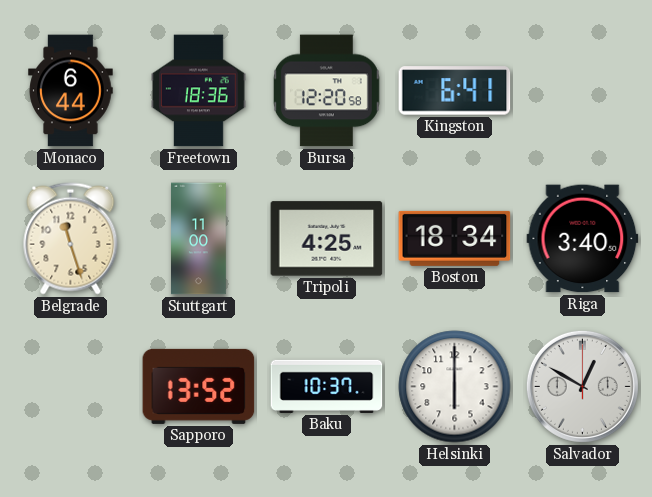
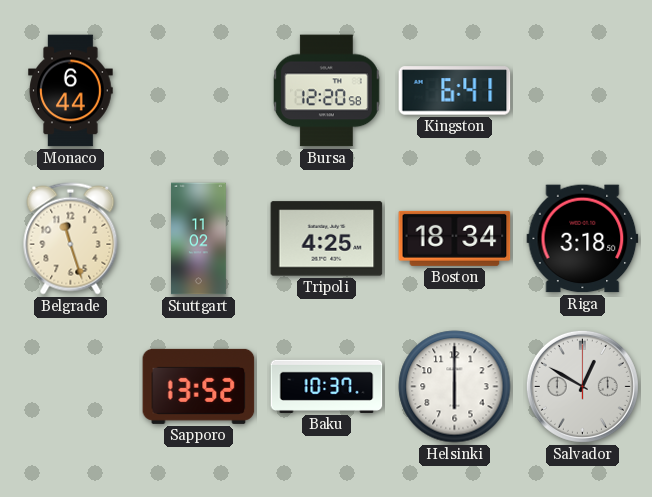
Freetown: 18:36 -> none (199, 91)
Stuttgart: 11:00 -> 11:02 (199, 239)
Riga: 3:40 -> 3:18 (583, 239)
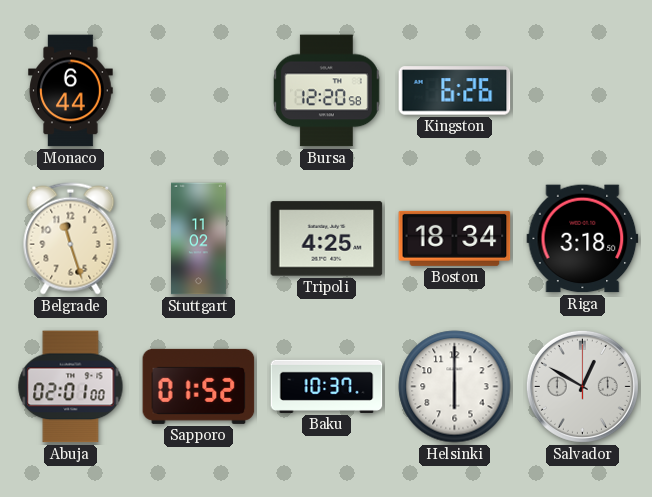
Kingston: 6:41 -> 6:26 (455, 91)
Abuja: none -> 02:01 (71, 387)
Sapporo: 13:52 -> 01:52 (199, 386)
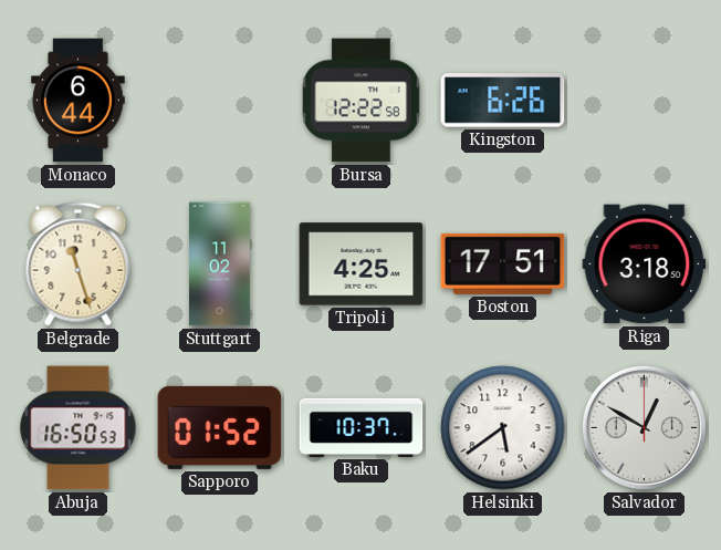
Bursa: 12:20 -> 12:22 (360, 101)
Boston: 18:34 -> 17:51 (503, 263)
Abuja: 02:01 -> 16:50 (79, 428)
Helsinki: 6:00 -> 5:39 (503, 428)
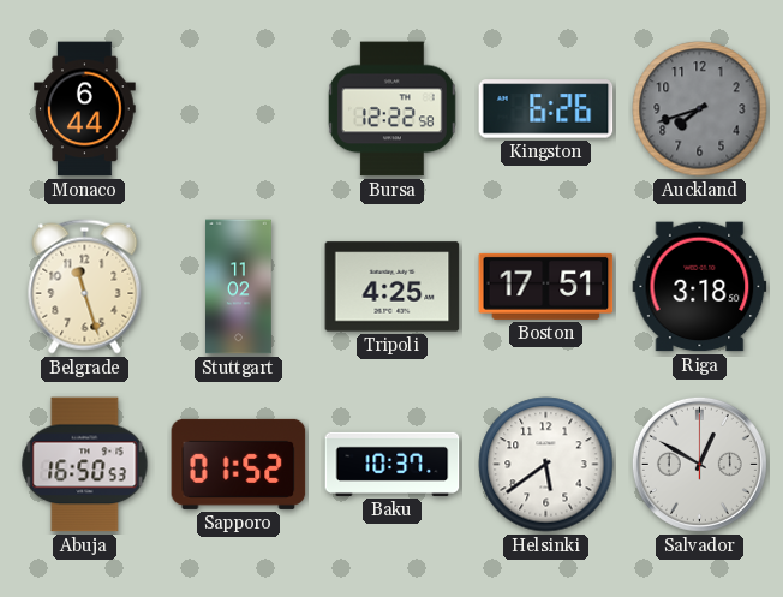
Auckland: none -> 7:42 (700, 109)
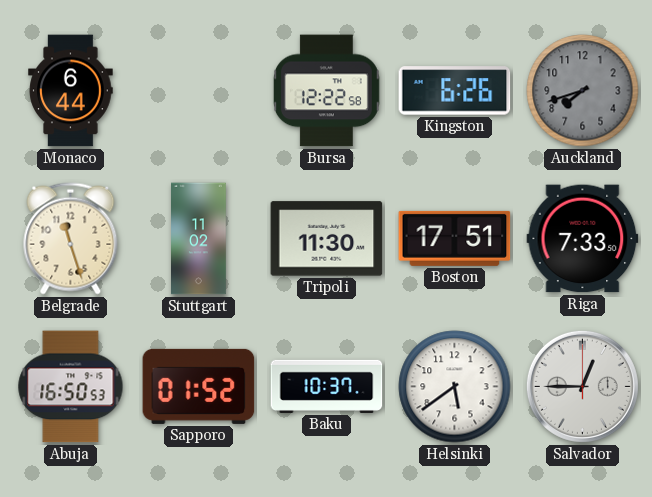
Tripoli: 4:25 -> 11:30 (327, 239)
Riga: 3:18 -> 7:33 (583, 239)
Salvador: 12:50 -> 12:45 (582, 386)
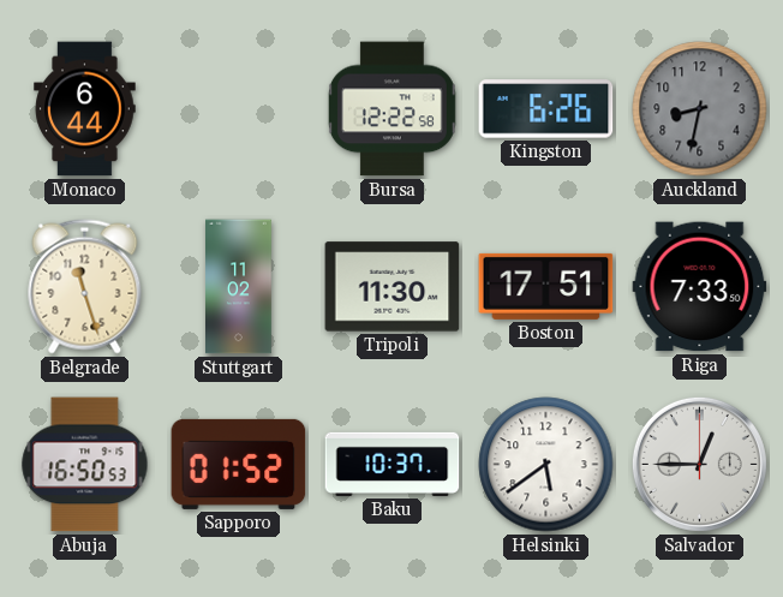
Auckland: 7:42 -> 8:32 (700, 109)
